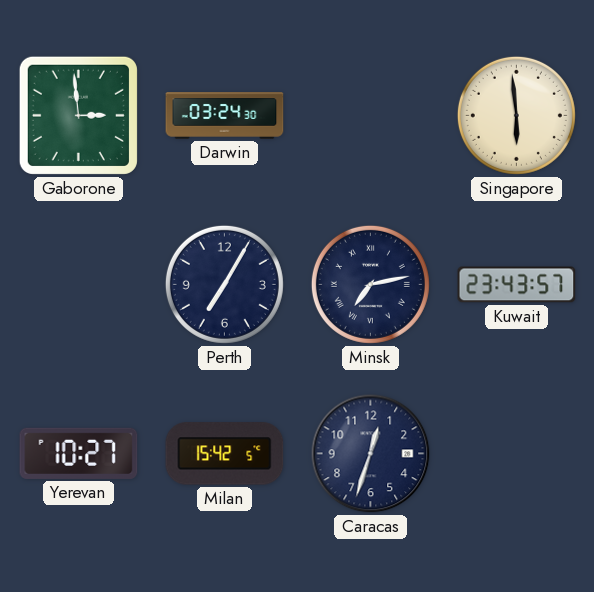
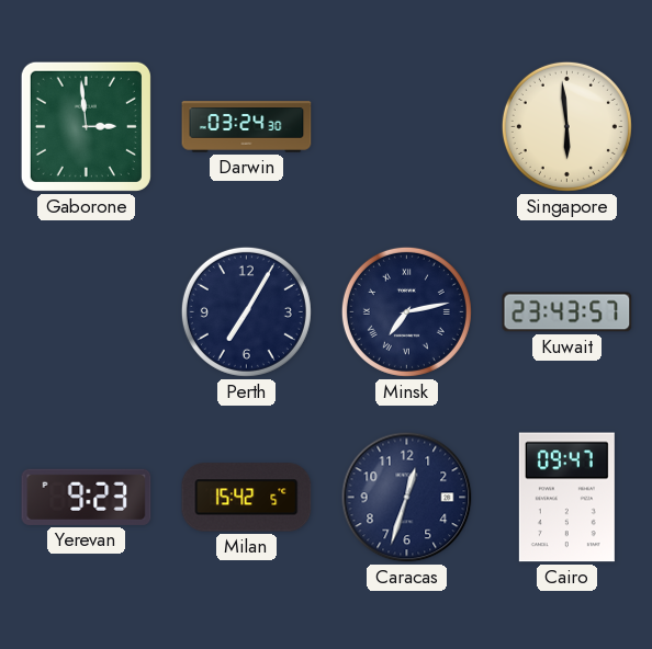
Yerevan: 10:27 -> 9:23 (87, 497)
Cairo: none -> 09:47 (566, 498)
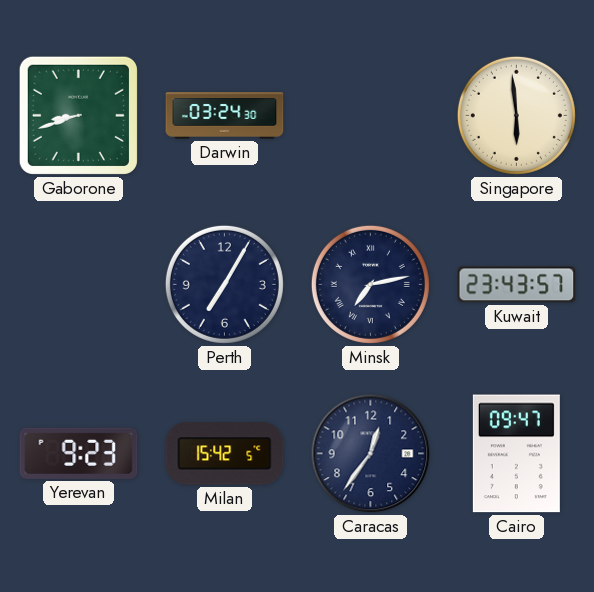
Gaborone: 2:59 -> 8:42 (78, 115)
Caracas: 12:33 -> 12:36 (371, 454)
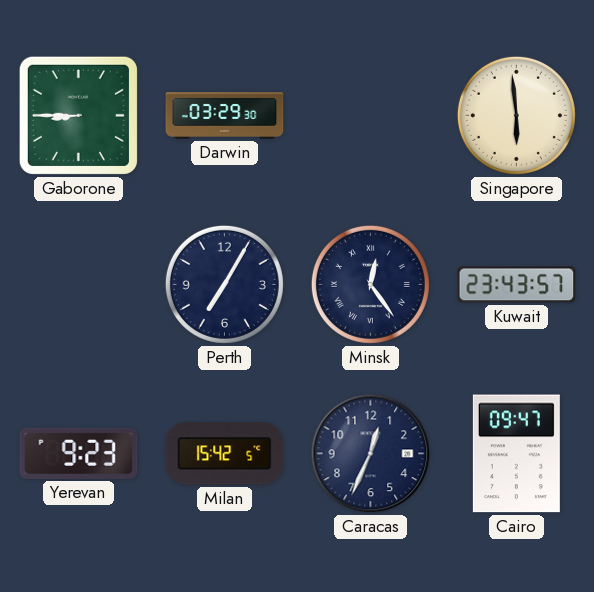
Gaborone: 8:42 -> 8:45 (78, 115)
Darwin: 03:24 -> 03:29 (225, 116)
Minsk: 7:13 -> 12:24 (370, 284)
Caracas: 12:36 -> 12:34 (371, 454)
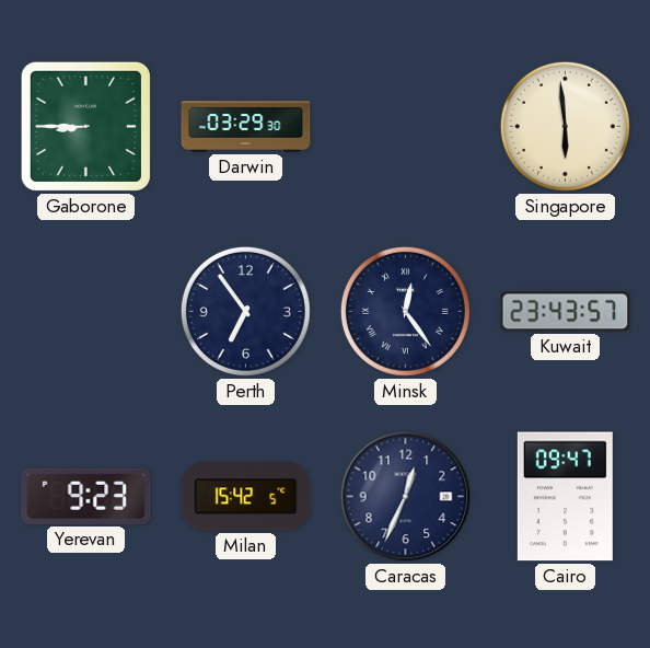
Perth: 7:05 -> 6:54 (245, 311)
